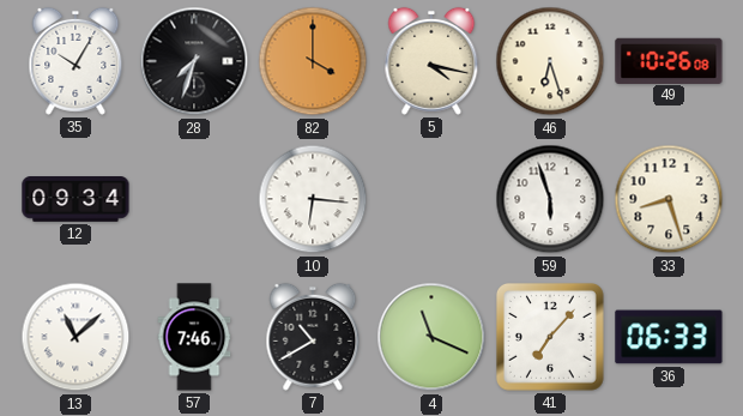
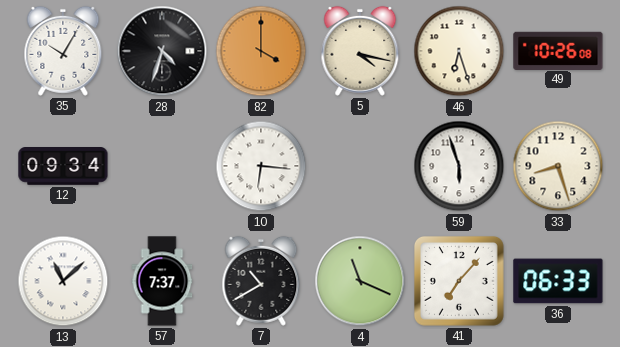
28: 7:33 -> 4:33 (162, 51)
57: 7:46 -> 7:37 (162, 281)
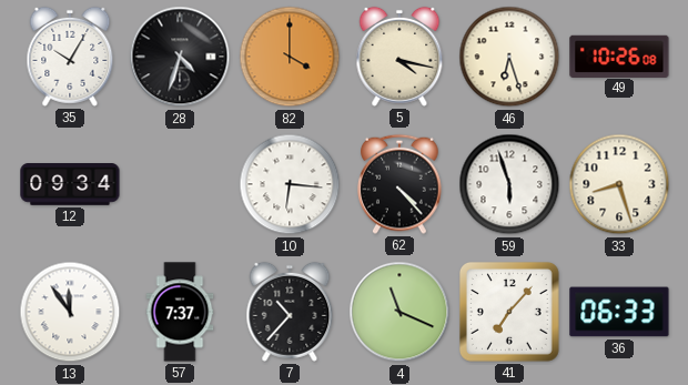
62: none -> 4:23 (401, 184)
13: 11:08 -> 11:54 (70, 312)
7: 10:40 -> 10:37 (290, 312)
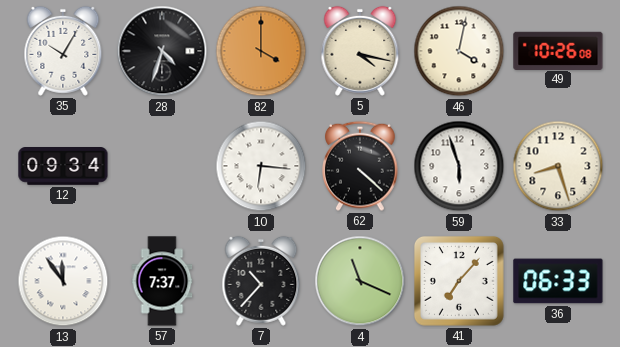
46: 6:27 -> 4:02 (459, 51)
62: 4:23 -> 4:22 (361, 166)
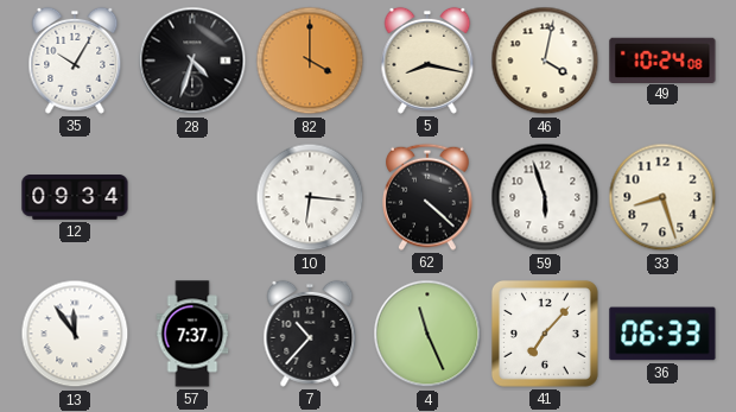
5: 4:17 -> 8:17 (427, 61)
49: 10:26 -> 10:24 (662, 59)
4: 11:19 -> 11:26 (427, 334)
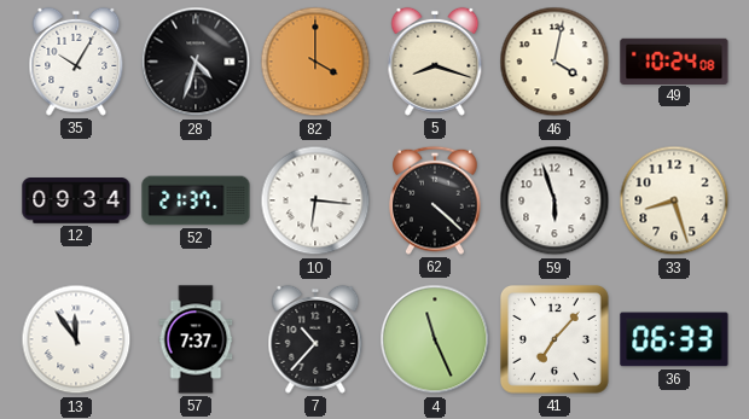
5: 8:17 -> 8:18 (435, 62)
52: none -> 21:37 (196, 200)
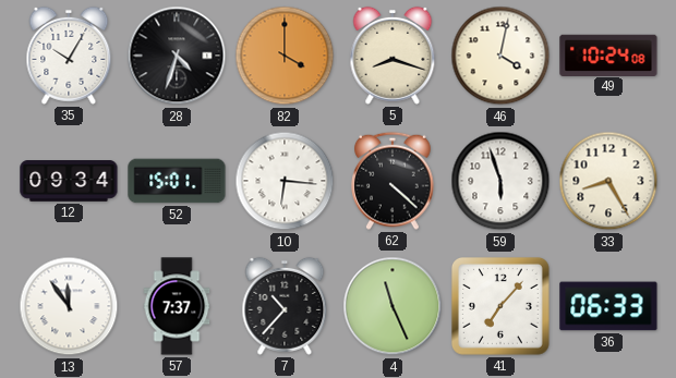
52: 21:37 -> 15:01 (177, 181)
33: 8:27 -> 8:25 (608, 181)
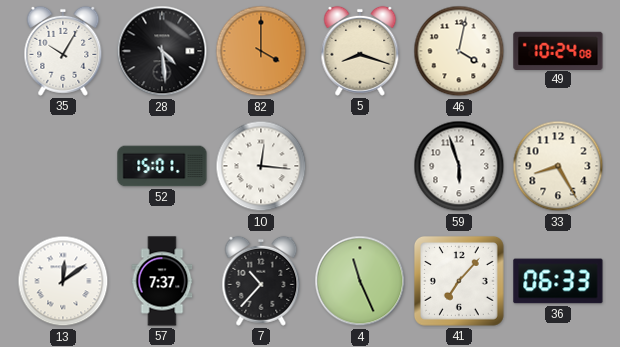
28: 4:33 -> 4:29 (162, 51)
12: 09:34 -> none (69, 181)
10: 6:16 -> 12:16 (261, 166)
62: 4:22 -> none (394, 181)
13: 11:54 -> 12:09 (63, 281)
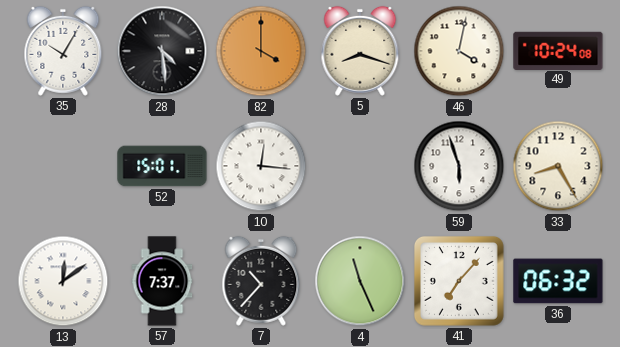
36: 06:33 -> 06:32 (558, 281)
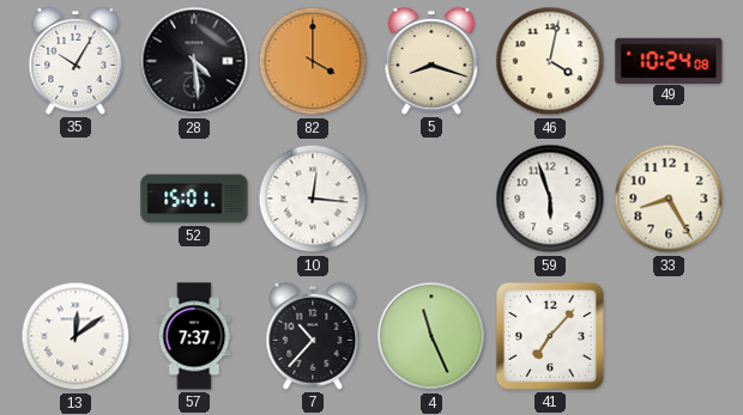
36: 06:32 -> none (558, 281)
